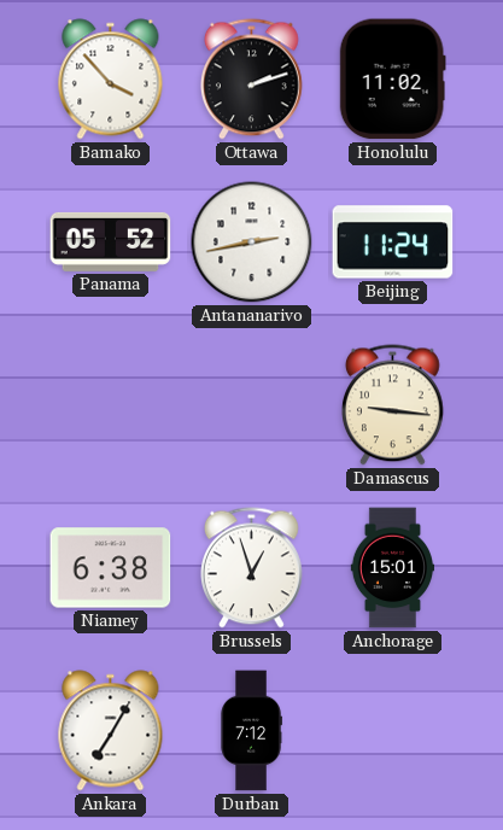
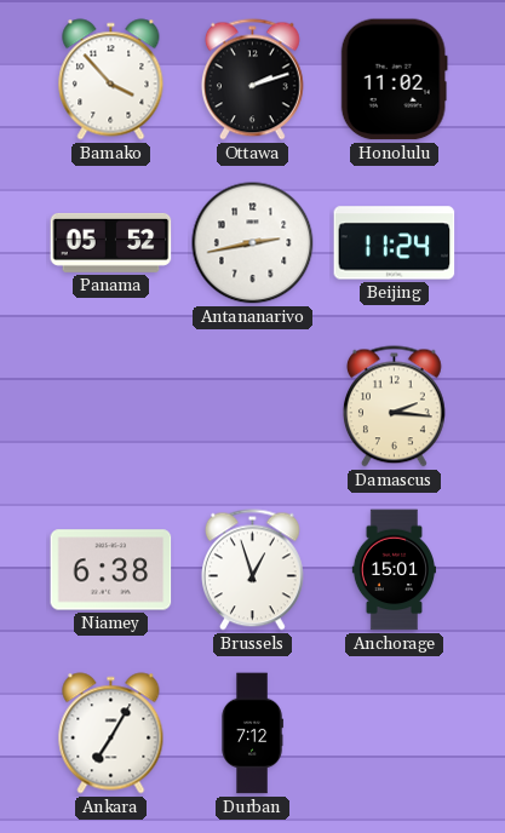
Damascus: 9:16 -> 2:16 (394, 407)
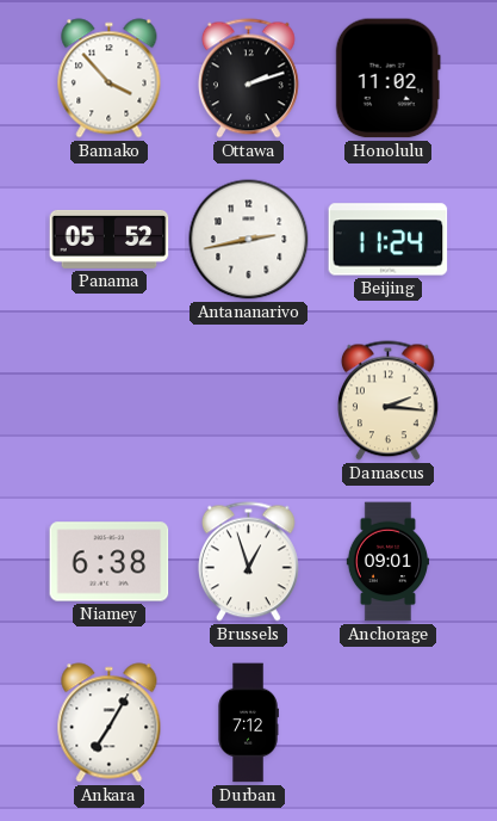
Anchorage: 15:01 -> 09:01 (387, 562)
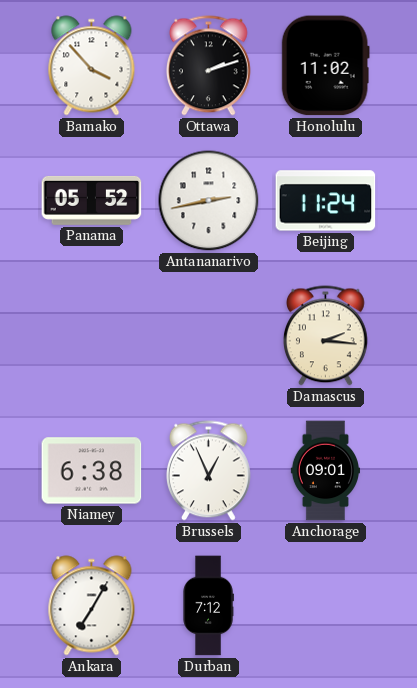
Brussels: 12:57 -> 12:56 (208, 471)
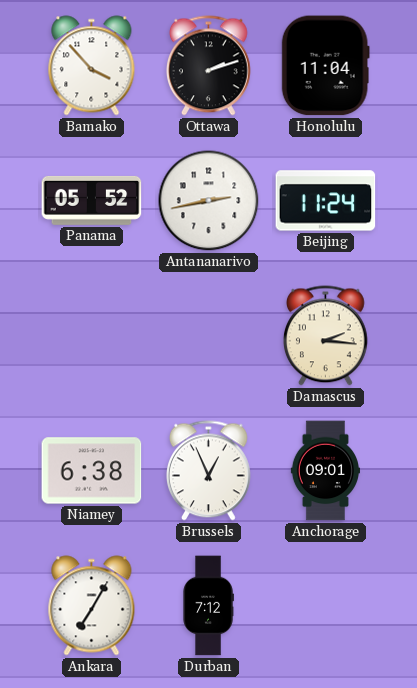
Honolulu: 11:02 -> 11:04 (325, 66)
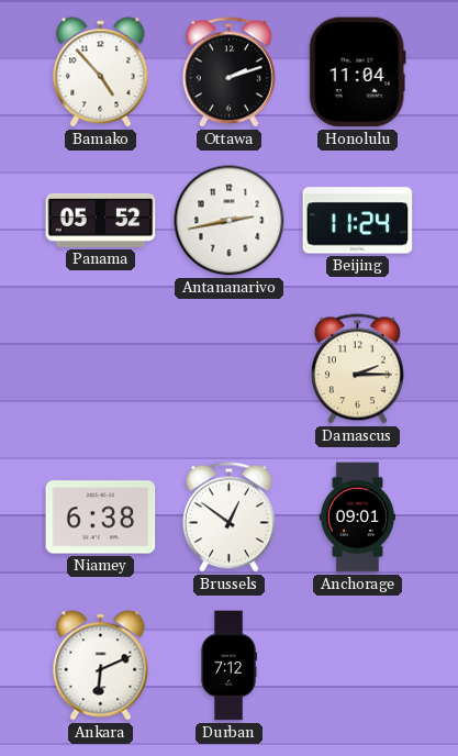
Bamako: 3:53 -> 4:53 (101, 73)
Damascus: 2:16 -> 2:15 (357, 369)
Brussels: 12:56 -> 12:51 (228, 518)
Ankara: 7:05 -> 6:11 (101, 666)
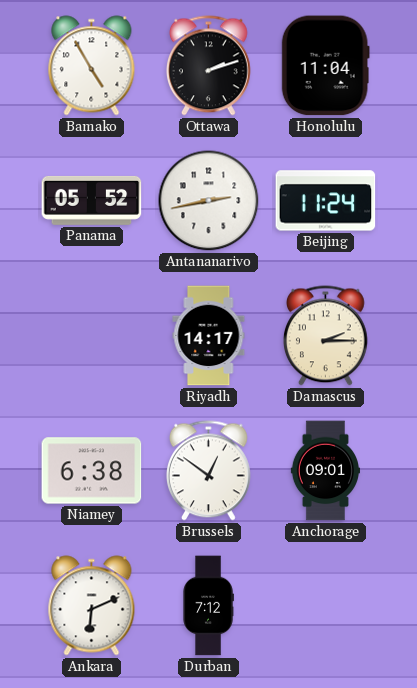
Bamako: 4:53 -> 4:55 (92, 66)
Riyadh: none -> 14:17 (209, 336)
